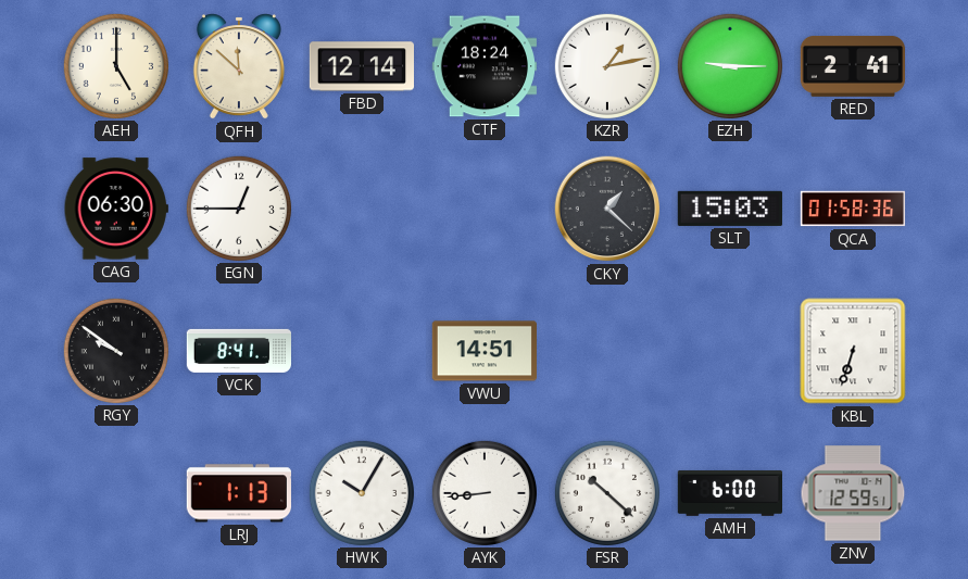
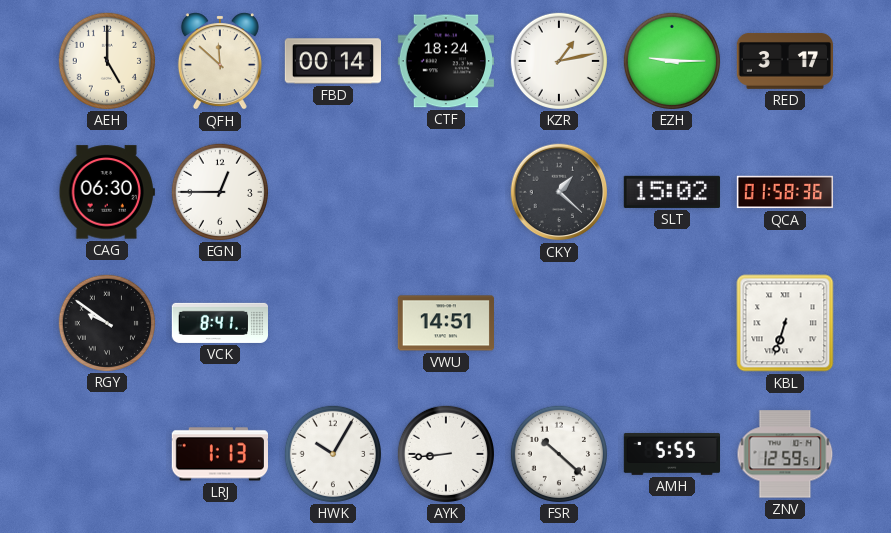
FBD: 12:14 -> 00:14 (332, 61)
RED: 2:41 -> 3:17 (784, 61)
SLT: 15:03 -> 15:02 (672, 192)
AMH: 6:00 -> 5:55 (671, 454)
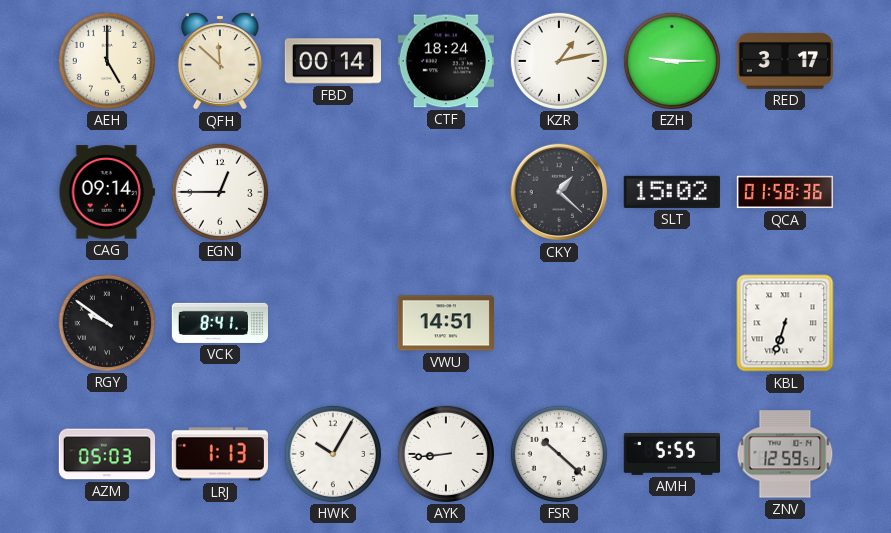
CAG: 06:30 -> 09:14 (107, 192)
AZM: none -> 05:03 (107, 454)
